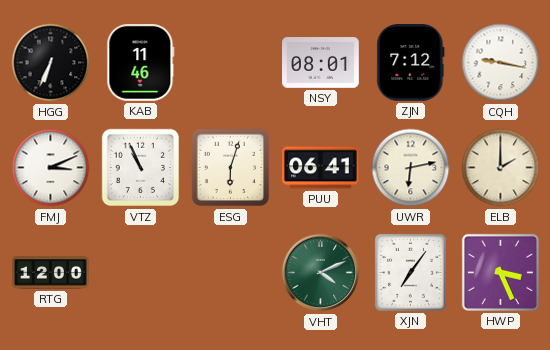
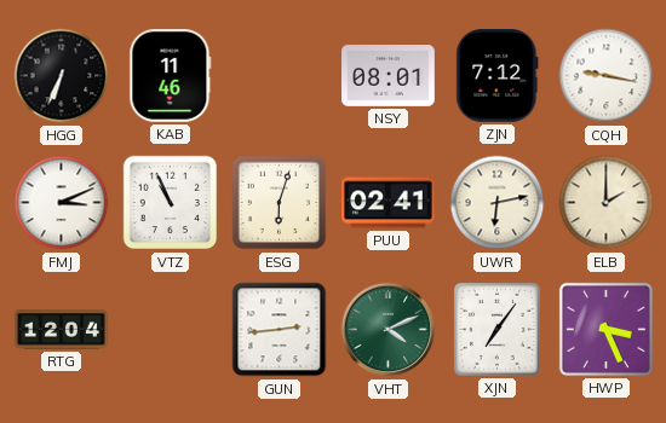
PUU: 06:41 -> 02:41 (389, 203)
RTG: 12:00 -> 12:04 (62, 330)
GUN: none -> 2:44 (280, 330)
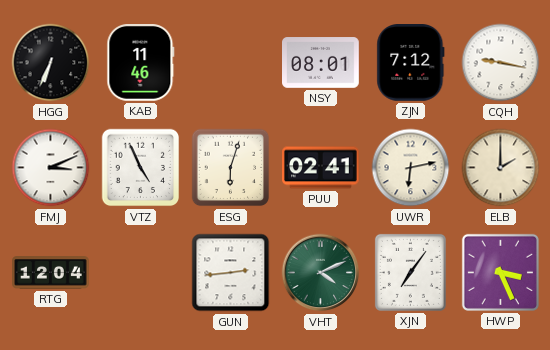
VTZ: 10:56 -> 4:56 (141, 168)
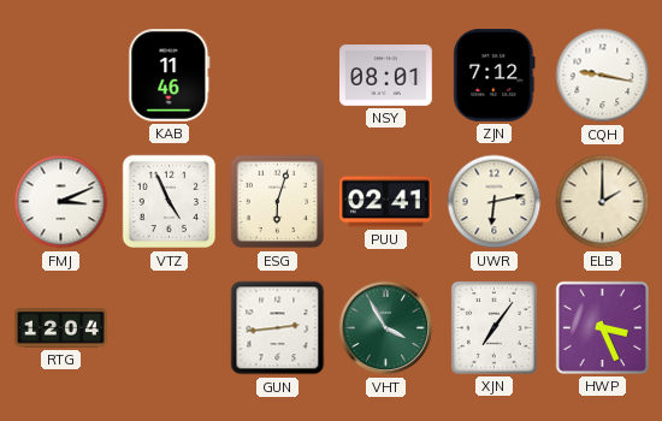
HGG: 6:34 -> none (51, 63)
VHT: 4:11 -> 3:55 (386, 328)
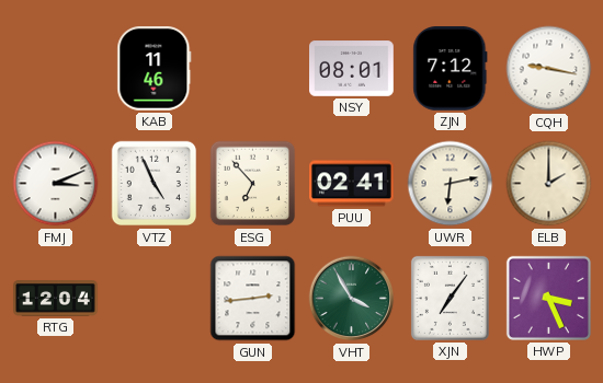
ESG: 6:03 -> 6:53 (253, 184)
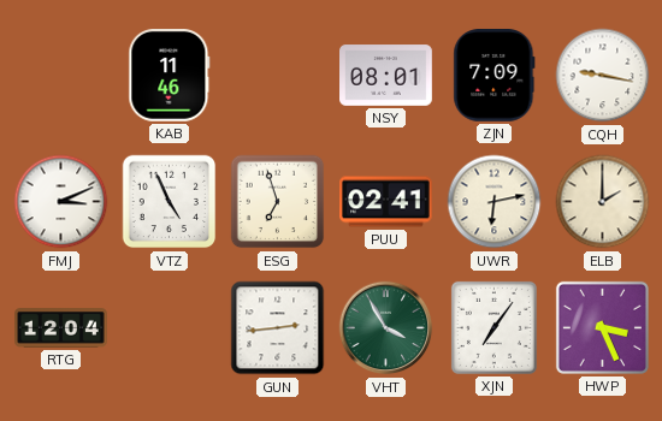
ZJN: 7:12 -> 7:09 (495, 76)
ESG: 6:53 -> 6:57 (278, 202)
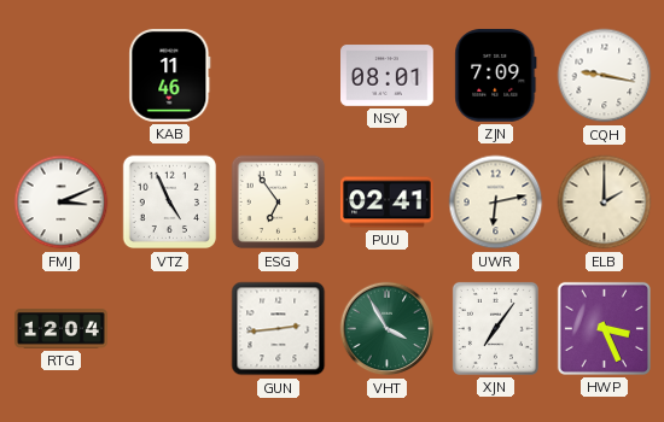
ESG: 6:57 -> 6:54 (279, 203)
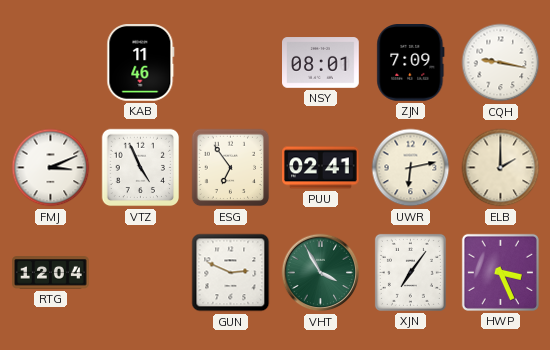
GUN: 2:44 -> 2:49 (231, 273)
